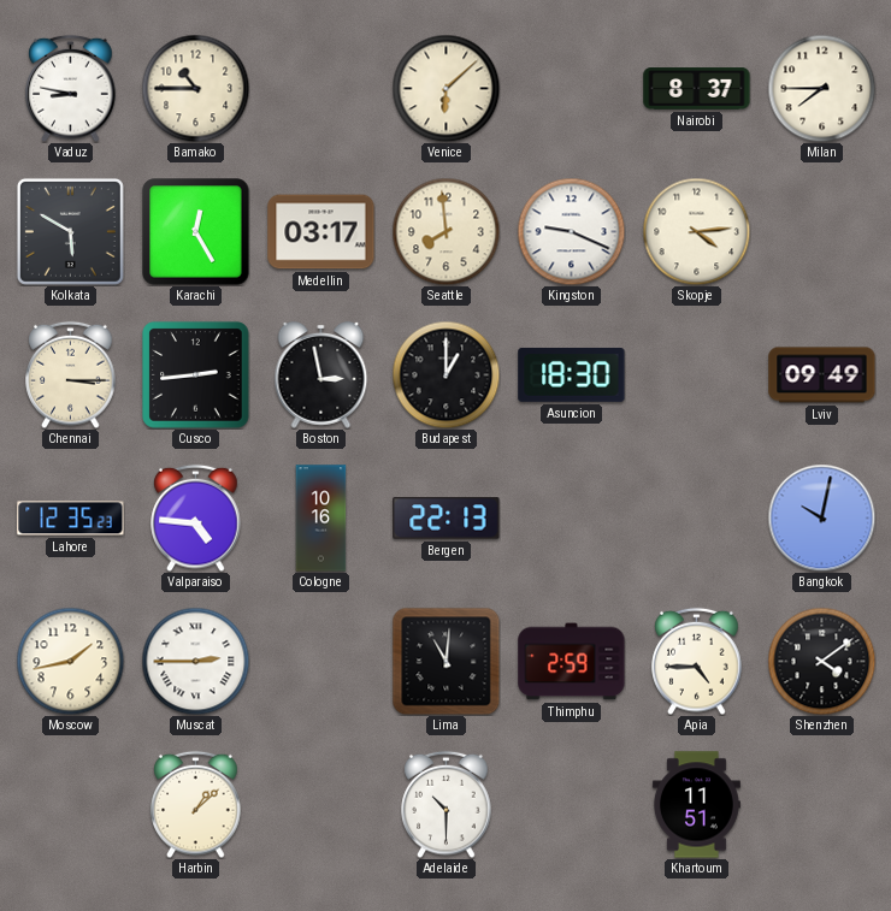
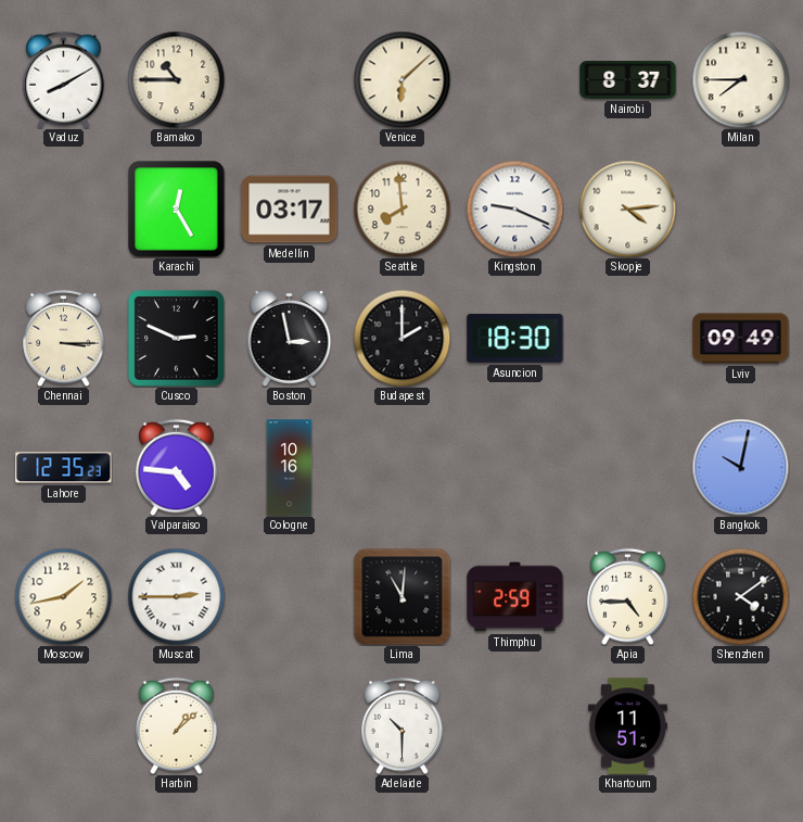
Vaduz: 8:47 -> 8:10 (64, 79)
Kolkata: 5:50 -> none (70, 231)
Cusco: 2:44 -> 2:49 (177, 339)
Budapest: 1:00 -> 2:00 (401, 338)
Bergen: 22:13 -> none (447, 519)
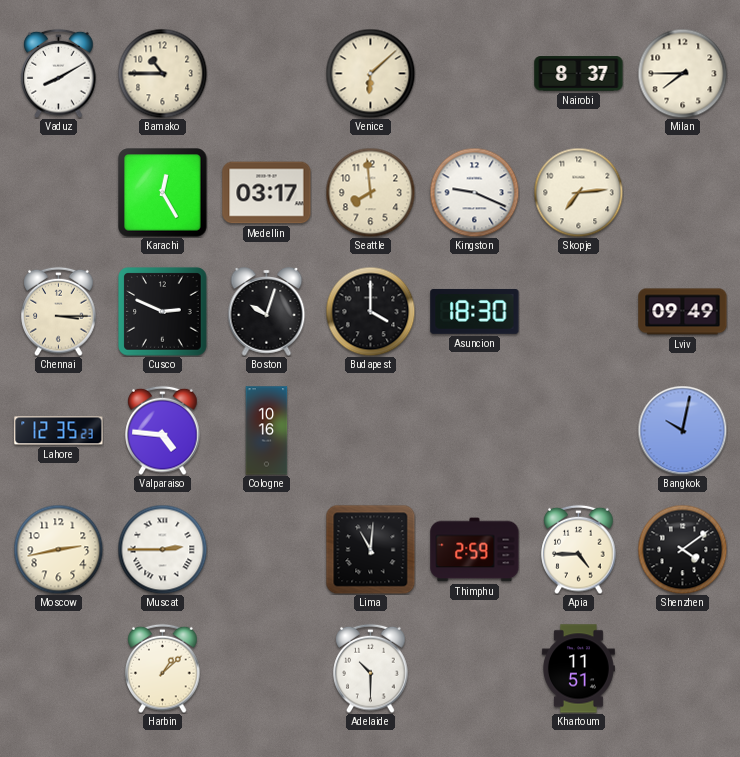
Skopje: 4:14 -> 7:14 (578, 192)
Boston: 2:58 -> 10:03 (267, 312)
Budapest: 2:00 -> 4:00 (370, 311)
Moscow: 1:43 -> 2:43 (58, 549)
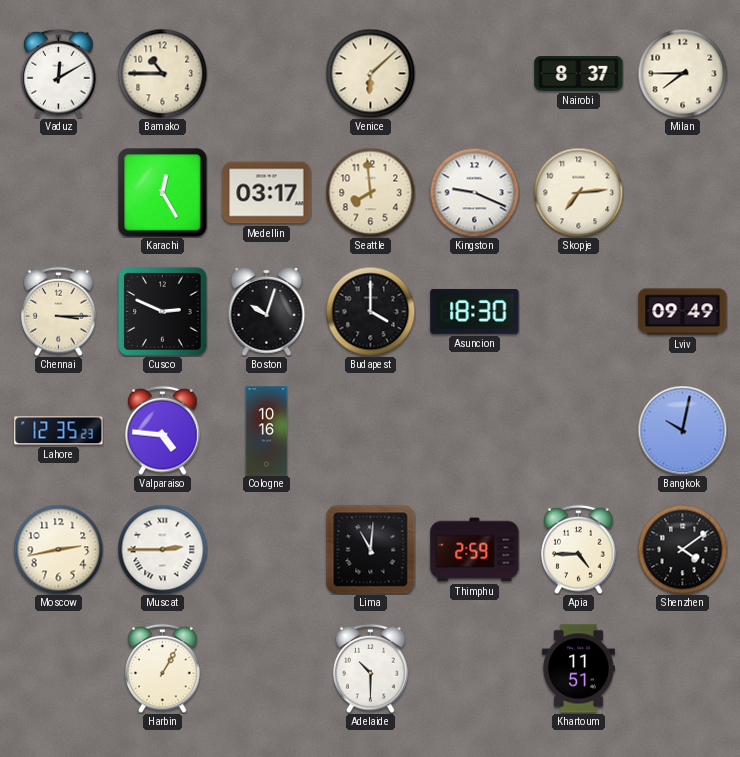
Vaduz: 8:10 -> 12:10 (59, 73)
Harbin: 1:08 -> 1:05 (163, 668)
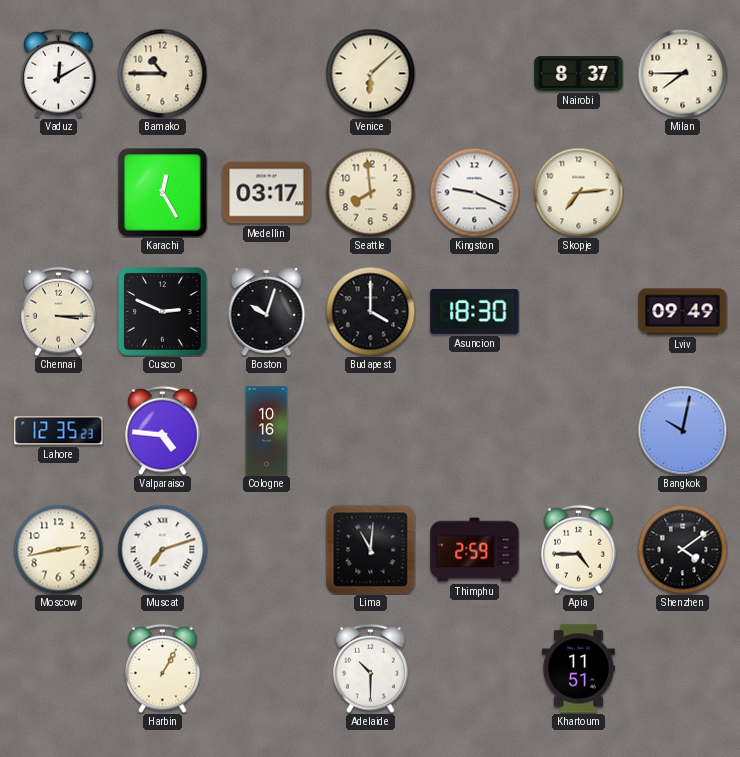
Muscat: 2:45 -> 7:12 (162, 549)
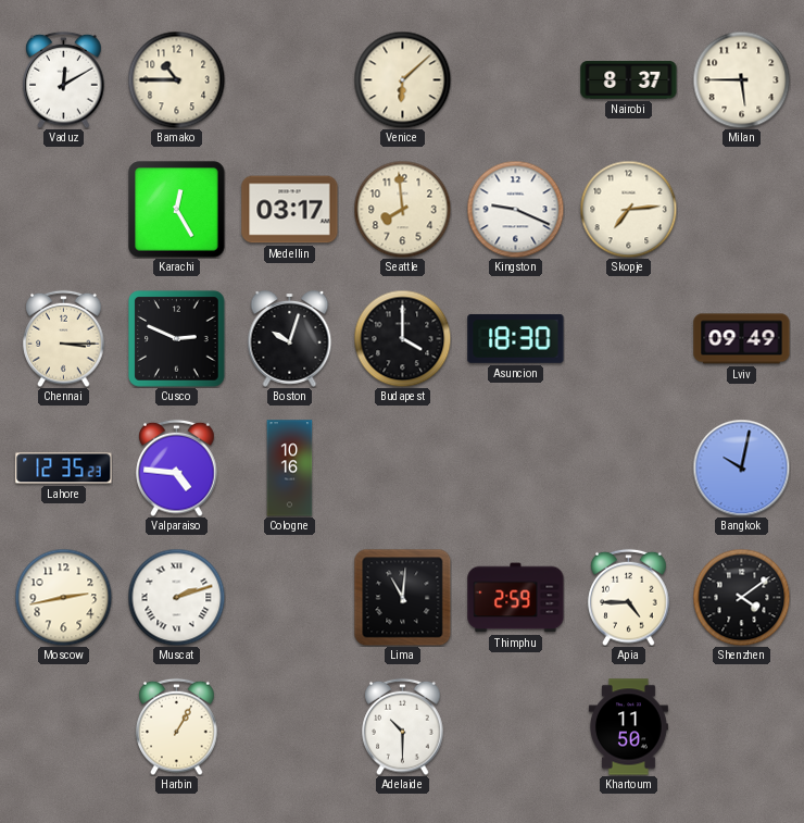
Milan: 7:45 -> 5:45 (741, 79)
Muscat: 7:12 -> 2:12 (176, 597)
Khartoum: 11:51 -> 11:50 (628, 727)
